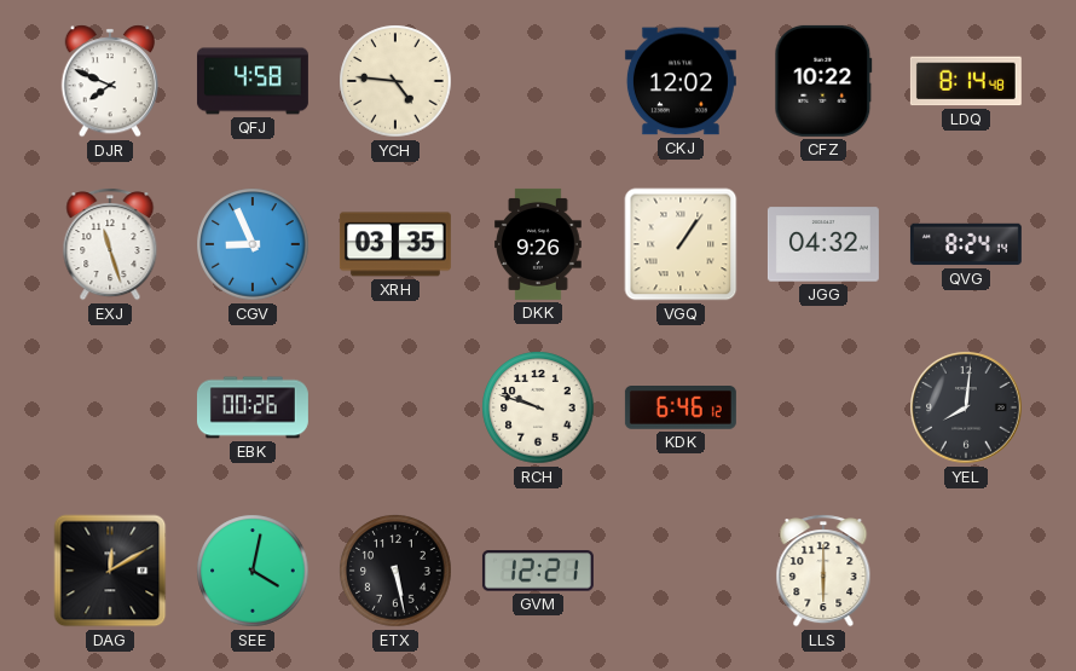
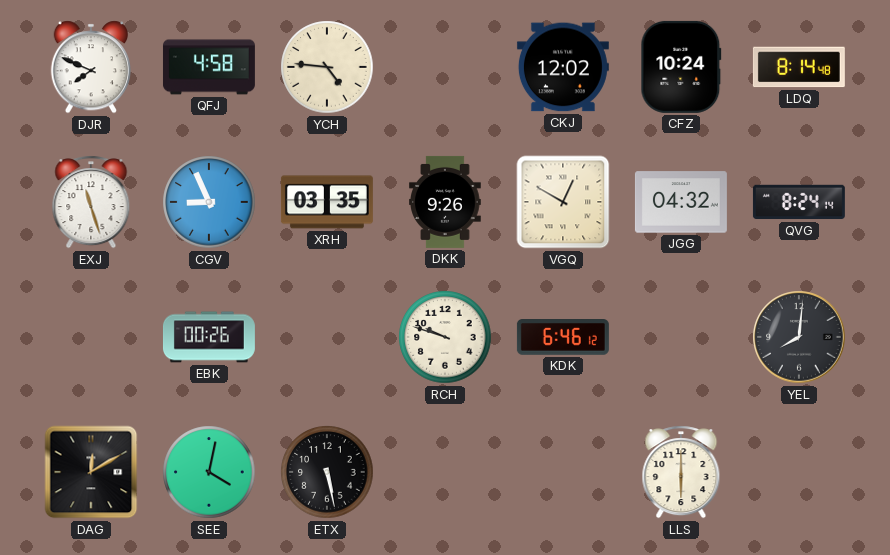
CFZ: 10:22 -> 10:24 (681, 67)
VGQ: 1:06 -> 12:50 (563, 202)
GVM: 12:21 -> none (538, 571)
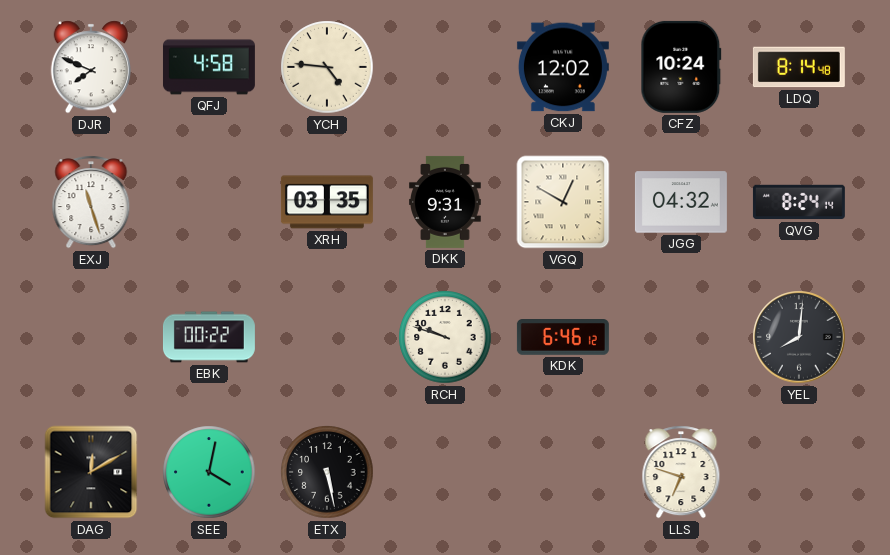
CGV: 8:56 -> none (209, 202)
DKK: 9:26 -> 9:31 (446, 202)
EBK: 00:26 -> 00:22 (209, 337)
LLS: 6:00 -> 6:48 (681, 472)
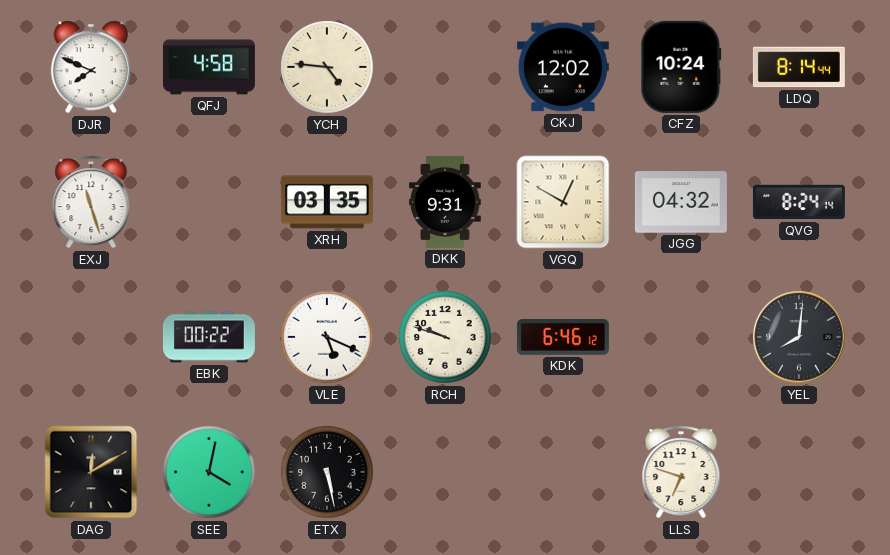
LDQ: 8:14:48 -> 8:14:44 (799, 67)
VLE: none -> 5:19 (327, 337)
